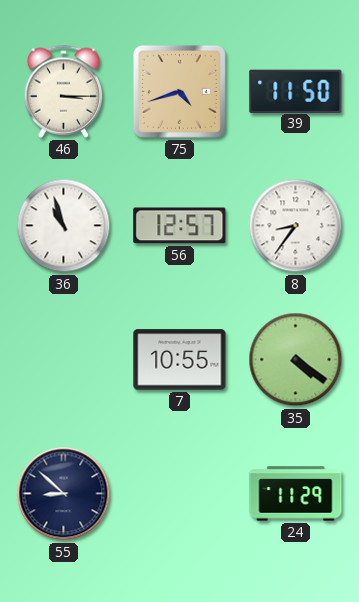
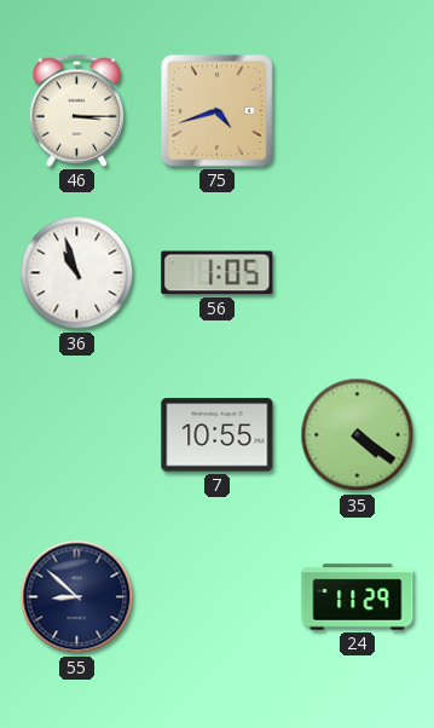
39: 11:50 -> none (296, 91)
56: 12:57 -> 1:05 (218, 273)
8: 8:36 -> none (296, 226)
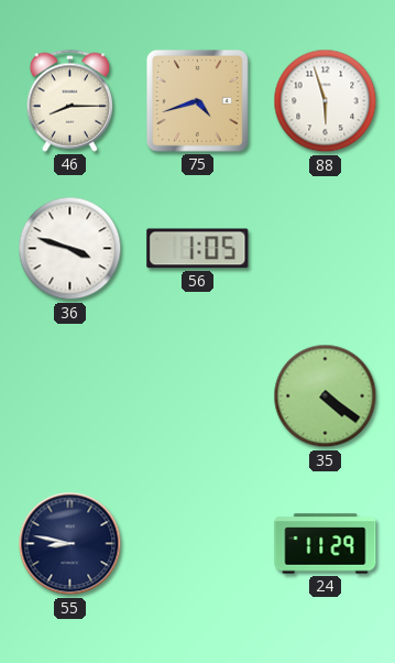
46: 3:15 -> 8:15 (70, 100)
88: none -> 5:57 (326, 101)
36: 10:57 -> 3:48 (70, 249)
7: 10:55 -> none (218, 435)
55: 8:52 -> 8:47 (70, 544)
